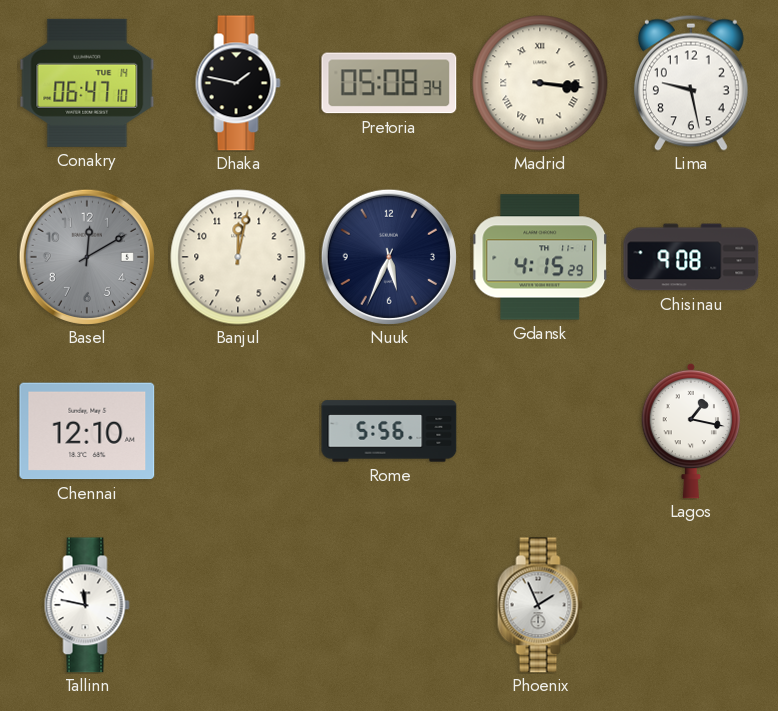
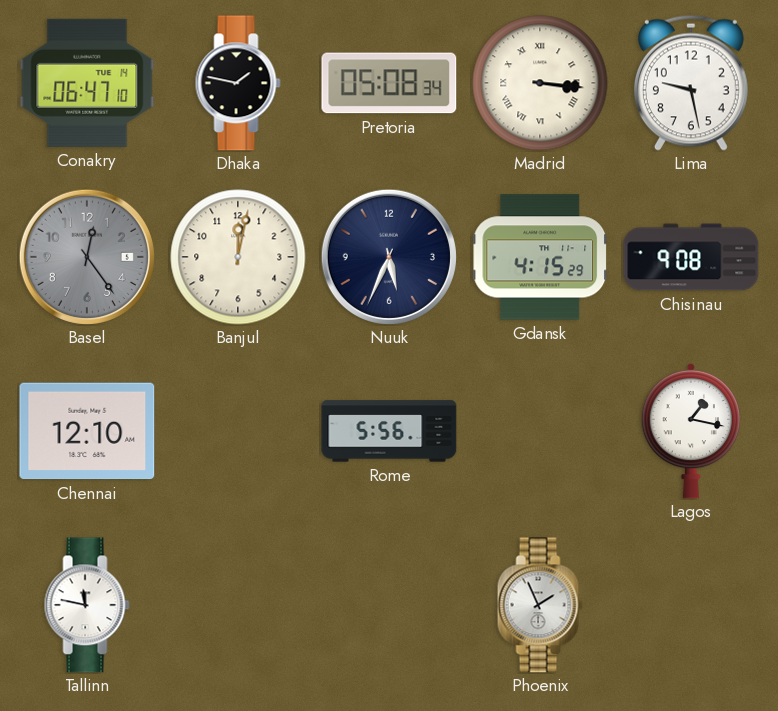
Basel: 12:10 -> 12:24 (87, 257)
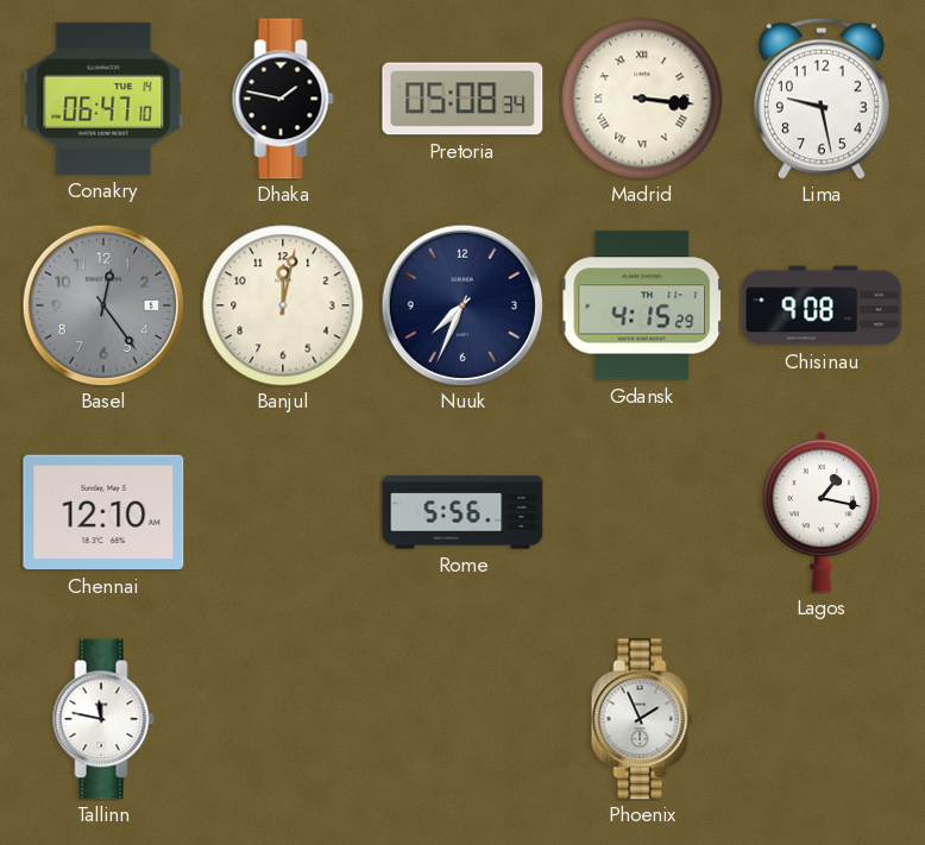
Nuuk: 5:34 -> 7:34 (462, 305)
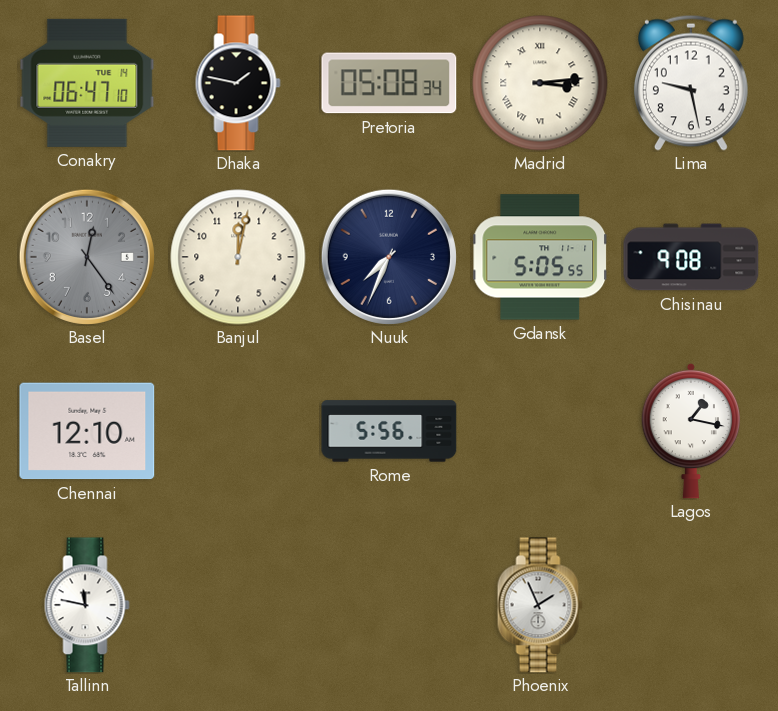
Madrid: 3:16 -> 3:14 (540, 83)
Gdansk: 4:15 -> 5:05 (540, 257)
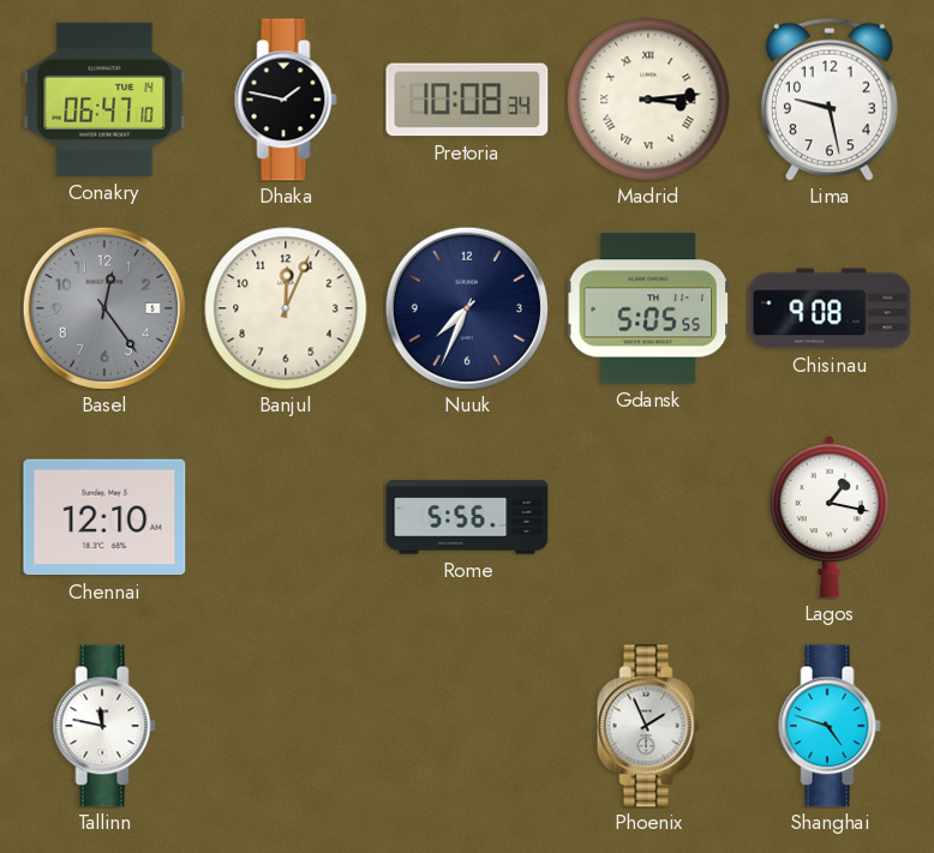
Pretoria: 05:08 -> 10:08 (467, 100)
Banjul: 12:02 -> 12:04 (286, 308)
Shanghai: none -> 4:48 (830, 726)
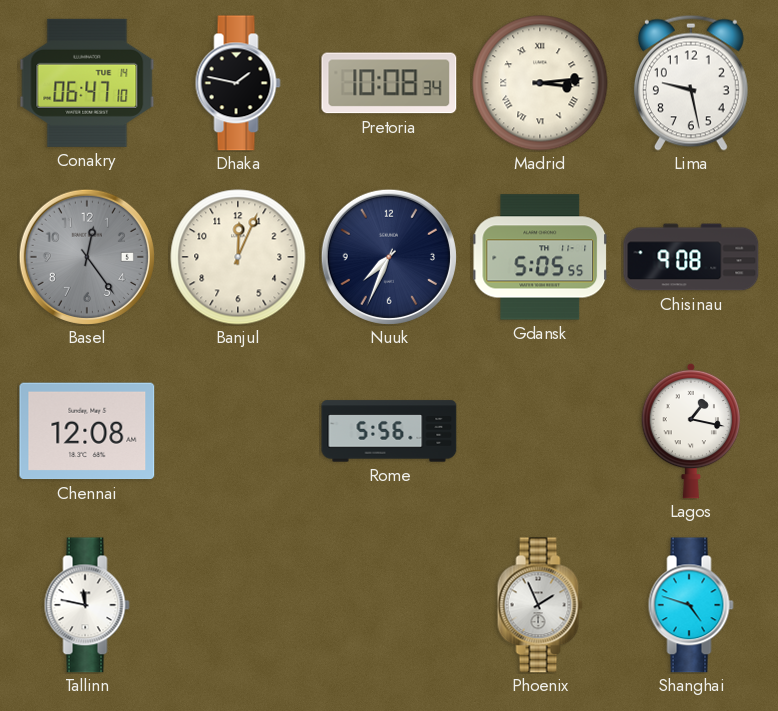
Chennai: 12:10 -> 12:08 (87, 431)
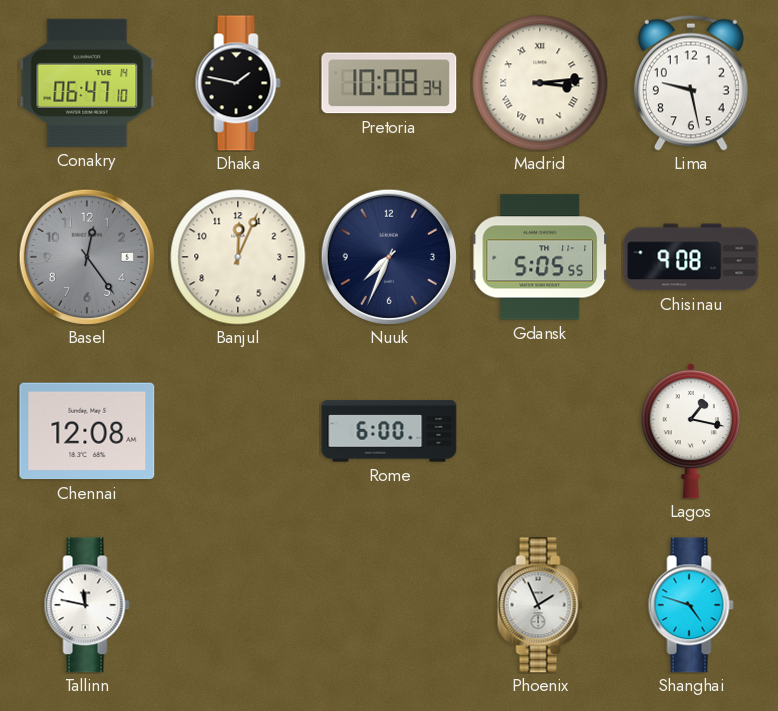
Rome: 5:56 -> 6:00 (389, 431)
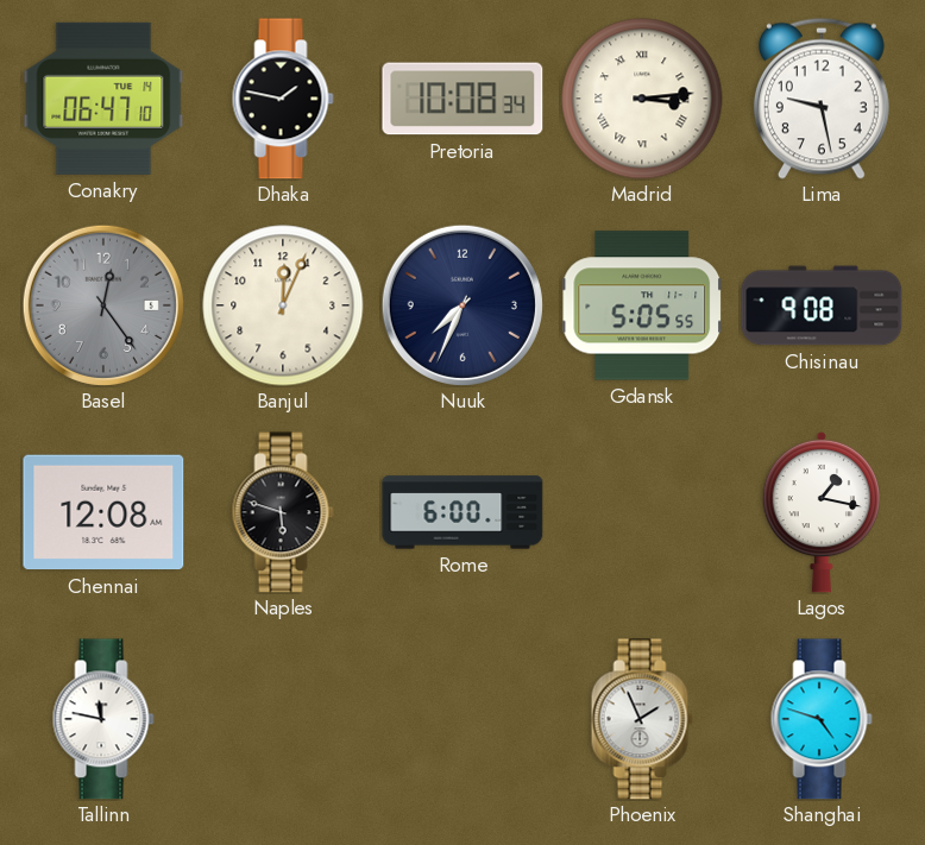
Naples: none -> 5:48 (283, 512)
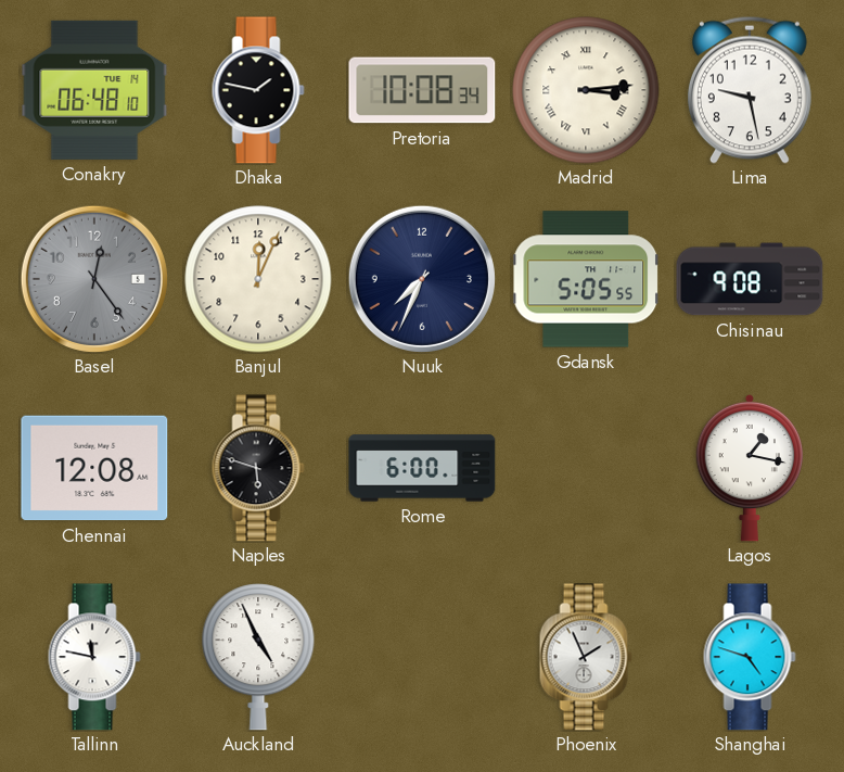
Conakry: 06:47 -> 06:48 (94, 90)
Auckland: none -> 4:56 (258, 657)
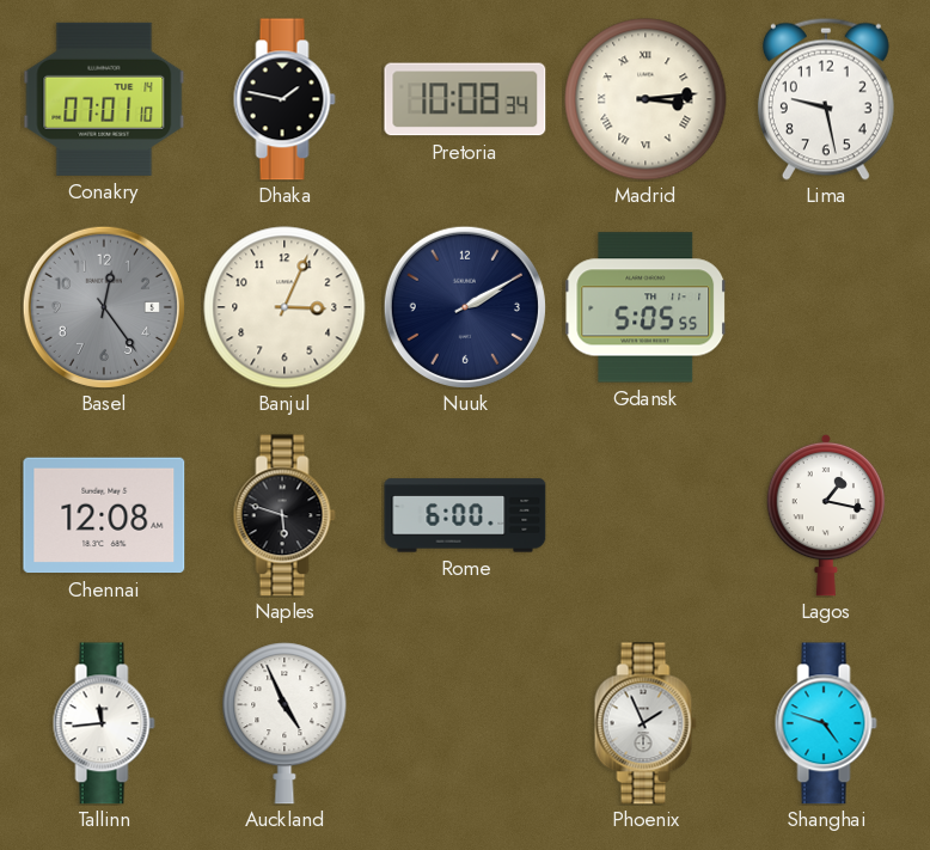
Conakry: 06:48 -> 07:01 (104, 99)
Banjul: 12:04 -> 3:04 (284, 307)
Nuuk: 7:34 -> 2:10 (465, 307)
Chisinau: 9:08 -> none (750, 279)
Tallinn: 11:47 -> 11:44 (104, 723)
